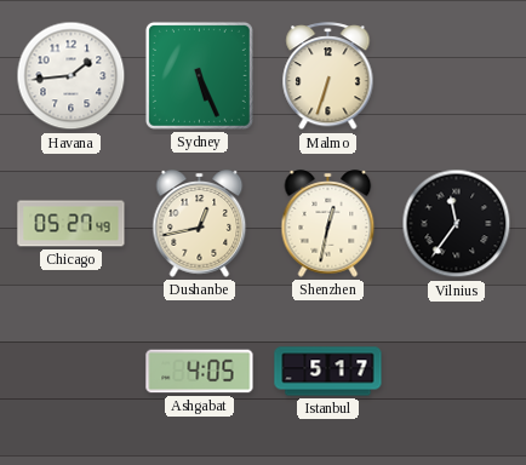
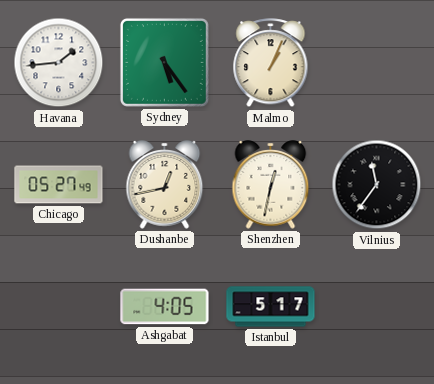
Sydney: 5:26 -> 5:24 (164, 62)
Malmo: 6:33 -> 1:04 (271, 63)
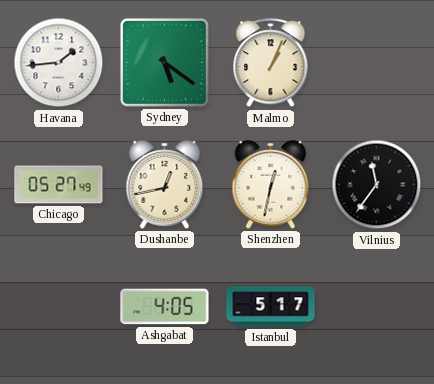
Sydney: 5:24 -> 5:21 (164, 62)
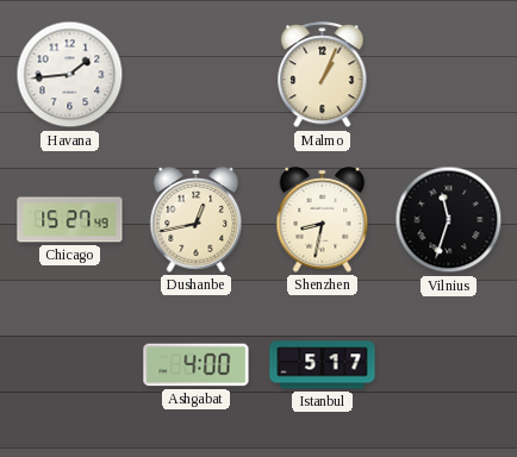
Sydney: 5:21 -> none (164, 62)
Chicago: 05:27 -> 15:27 (70, 220)
Shenzhen: 12:32 -> 8:32 (323, 220)
Vilnius: 11:36 -> 11:33 (449, 220)
Ashgabat: 4:05 -> 4:00 (197, 365)
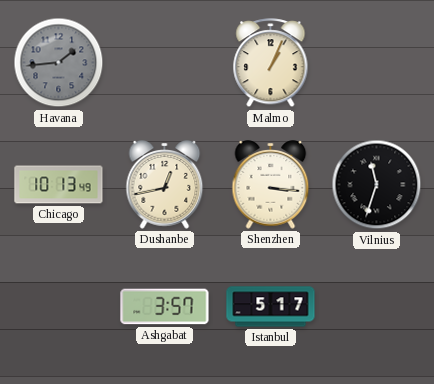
Havana dial: white -> grey (59, 63)
Chicago: 15:27 -> 10:13 (59, 185)
Shenzhen: 8:32 -> 3:16 (271, 185)
Ashgabat: 4:00 -> 3:57 (165, 307)
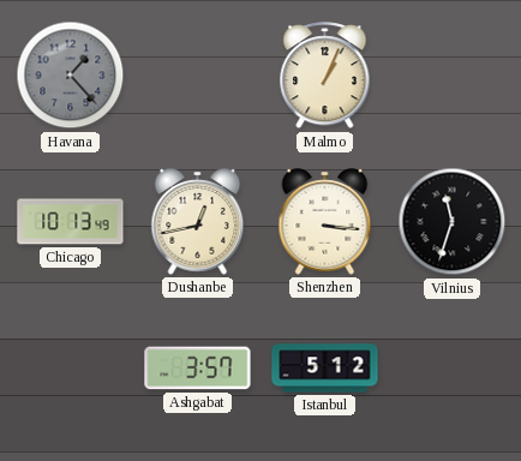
Havana: 1:44 -> 1:23 (71, 76)
Istanbul: 5:17 -> 5:12 (325, 369)
